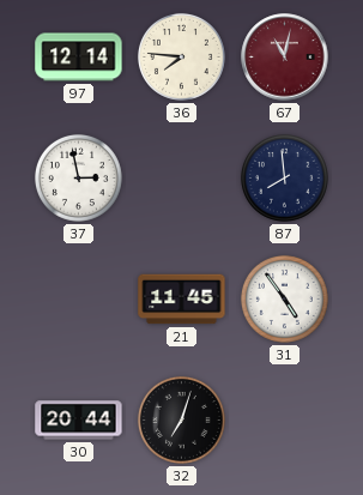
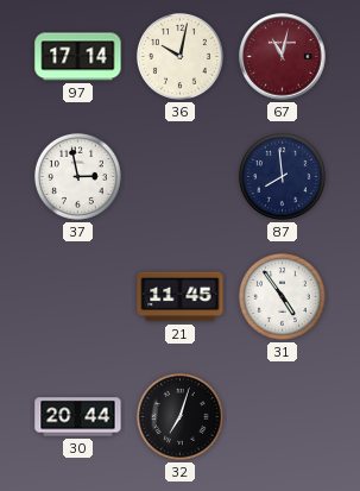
97: 12:14 -> 17:14 (78, 57)
36: 7:46 -> 10:02 (179, 56)
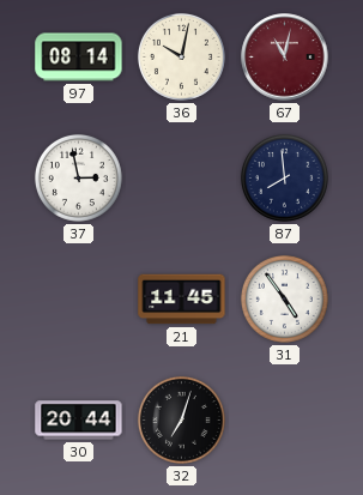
97: 17:14 -> 08:14 (79, 58)
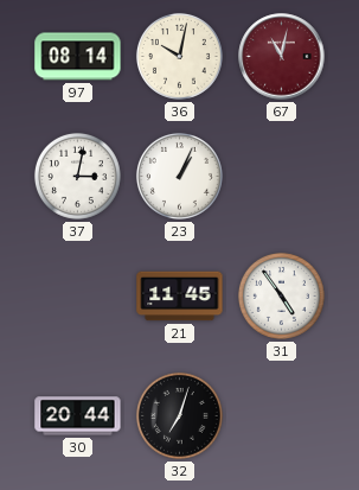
37: 2:58 -> 3:02 (77, 176)
23: none -> 1:04 (179, 176)
87: 7:59 -> none (284, 177)
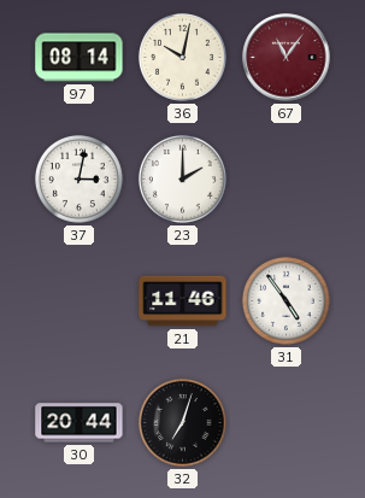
67: 11:02 -> 11:06 (287, 58)
23: 1:04 -> 2:00 (182, 178)
21: 11:45 -> 11:46 (183, 301)
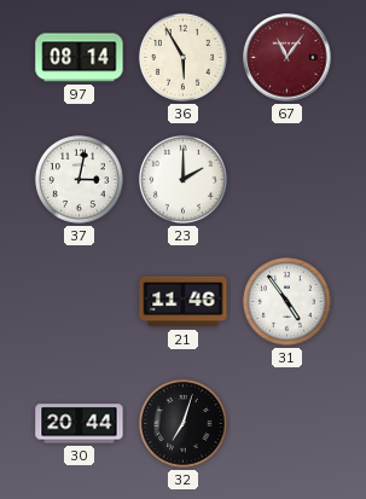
36: 10:02 -> 5:55 (182, 57)
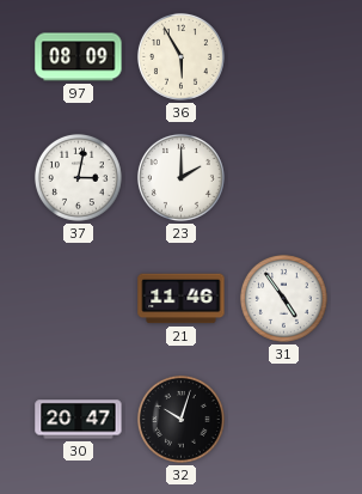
97: 08:14 -> 08:09 (79, 57)
67: 11:06 -> none (287, 58)
30: 20:44 -> 20:47 (79, 420)
32: 7:03 -> 10:03 (180, 419)
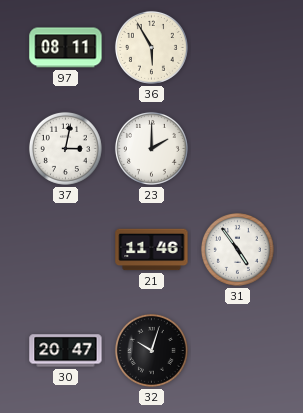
97: 08:09 -> 08:11 (66, 48)
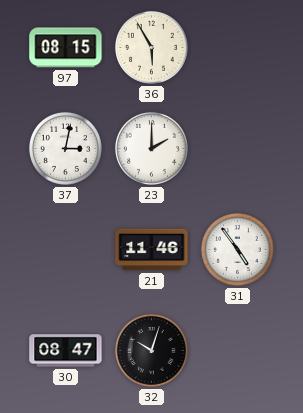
97: 08:11 -> 08:15 (66, 48)
30: 20:47 -> 08:47 (66, 351)
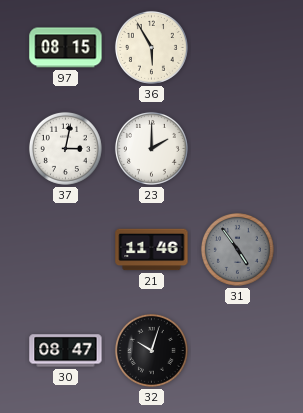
31 dial: white -> grey (237, 249)
